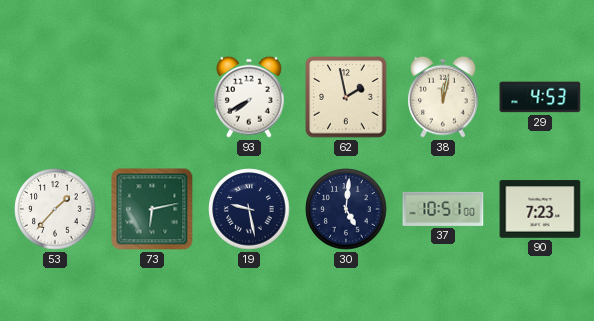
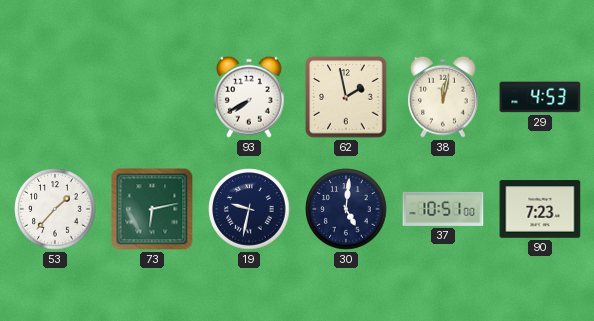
19: 9:28 -> 9:32 (249, 209)
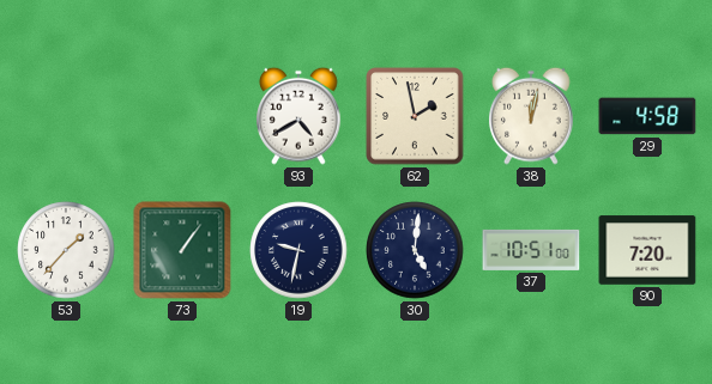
93: 7:40 -> 4:40 (300, 116)
29: 4:53 -> 4:58 (647, 116)
73: 6:13 -> 1:06 (182, 250)
90: 7:23 -> 7:20 (647, 250)
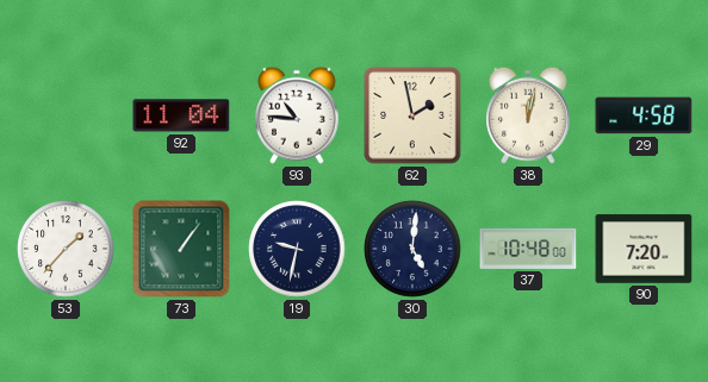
92: none -> 11:04 (181, 115)
93: 4:40 -> 10:46 (298, 115)
37: 10:51 -> 10:48 (528, 249)
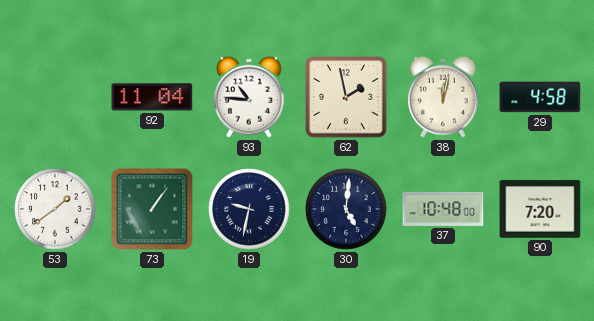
53: 1:37 -> 1:39 (55, 209)
